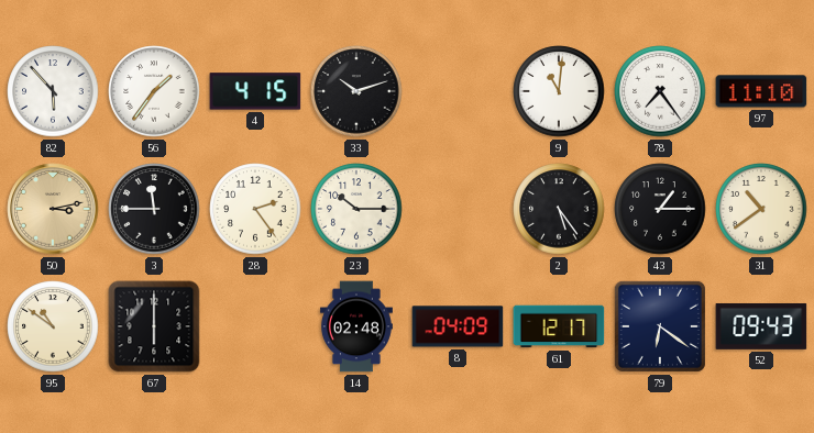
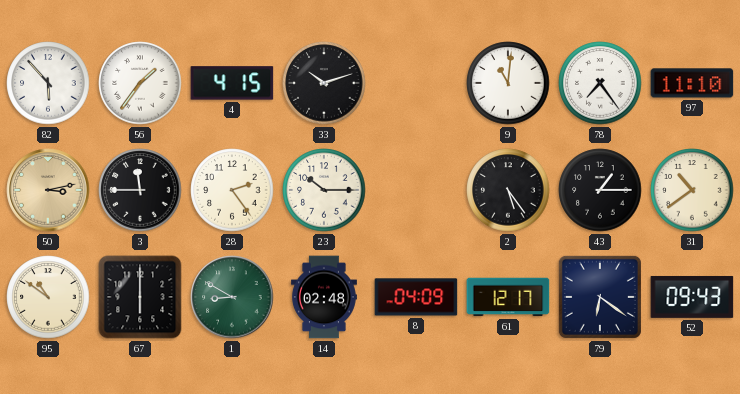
1: none -> 8:50 (232, 297)
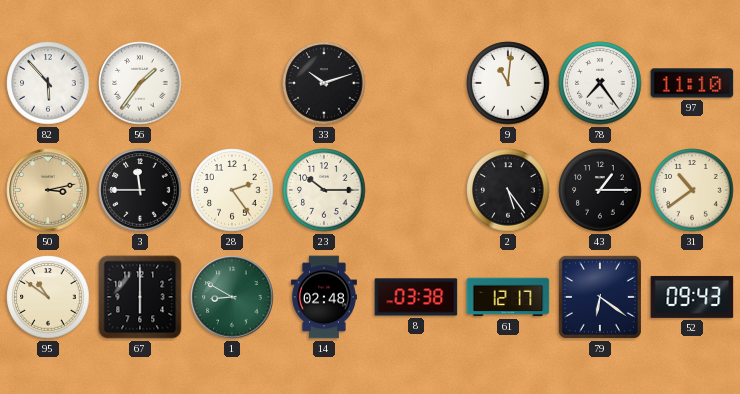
4: 4:15 -> none (232, 83)
8: 04:09 -> 03:38 (416, 297)
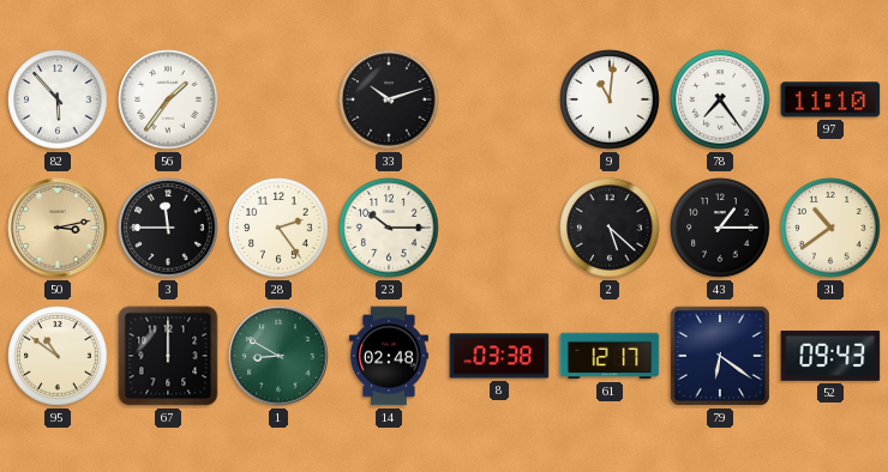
2: 5:24 -> 5:22 (610, 228)
67: 6:00 -> 12:00 (168, 356)
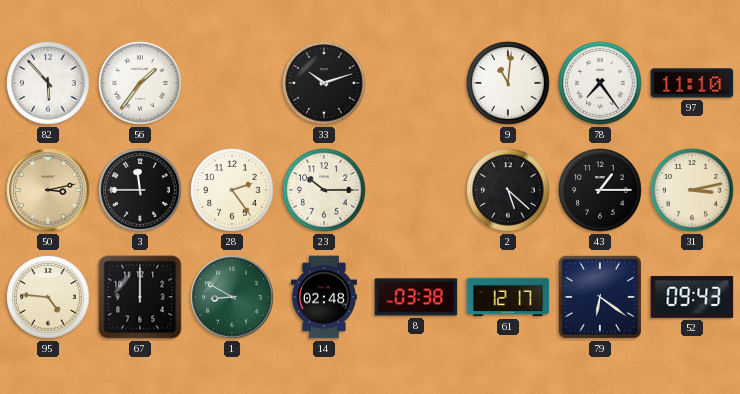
31: 10:39 -> 3:13 (692, 190)
95: 10:51 -> 4:46 (48, 297)
